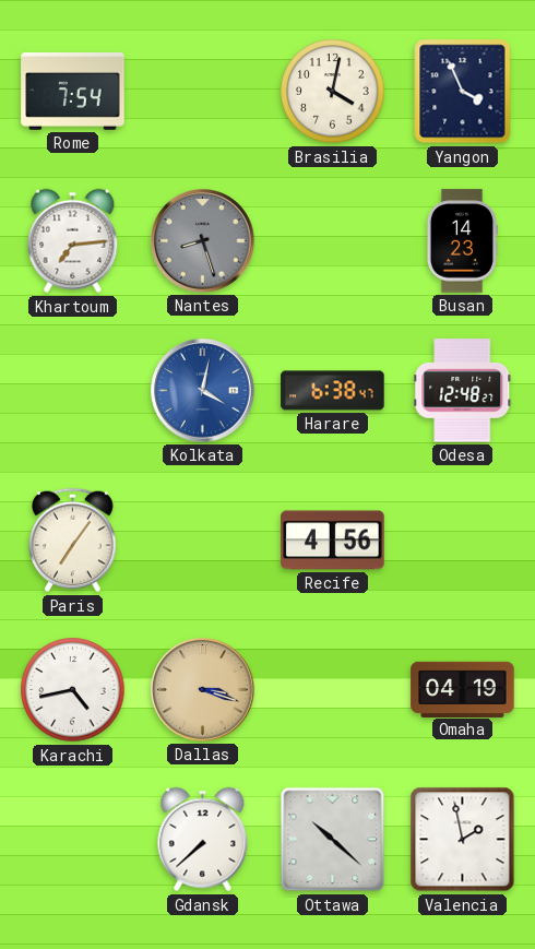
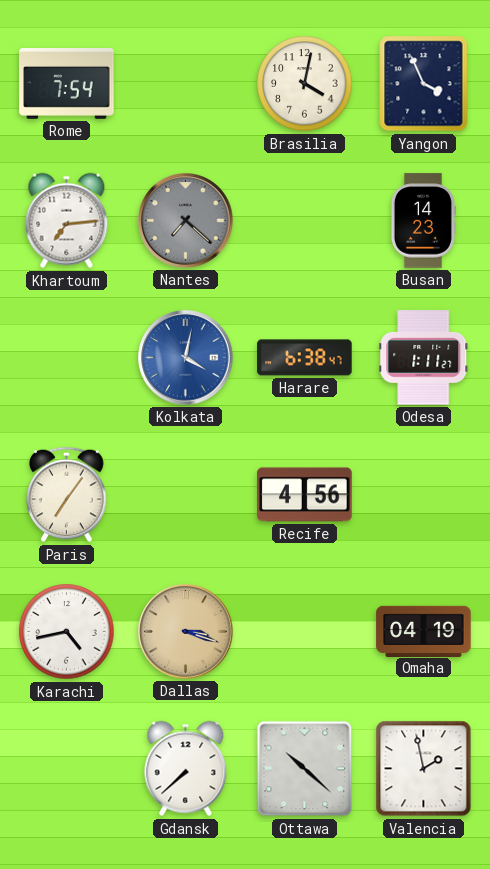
Nantes: 8:27 -> 7:22 (186, 221)
Odesa: 12:48 -> 1:11 (424, 358)
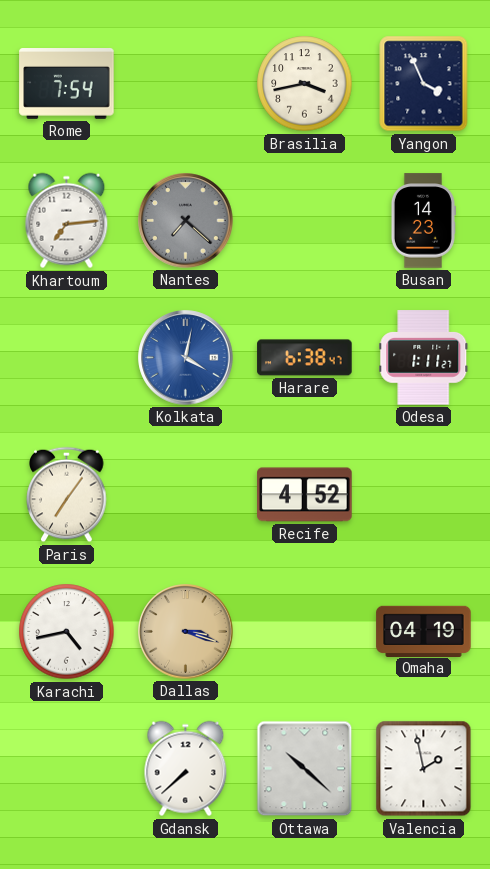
Brasilia: 4:02 -> 3:43 (305, 84)
Recife: 4:56 -> 4:52 (305, 495)
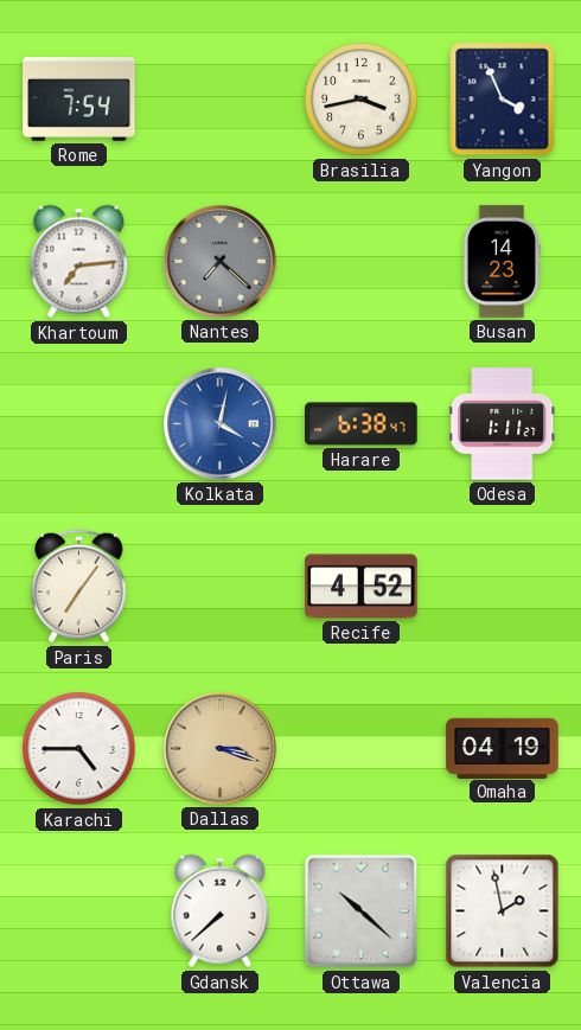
Karachi: 4:43 -> 4:45 (79, 749)
